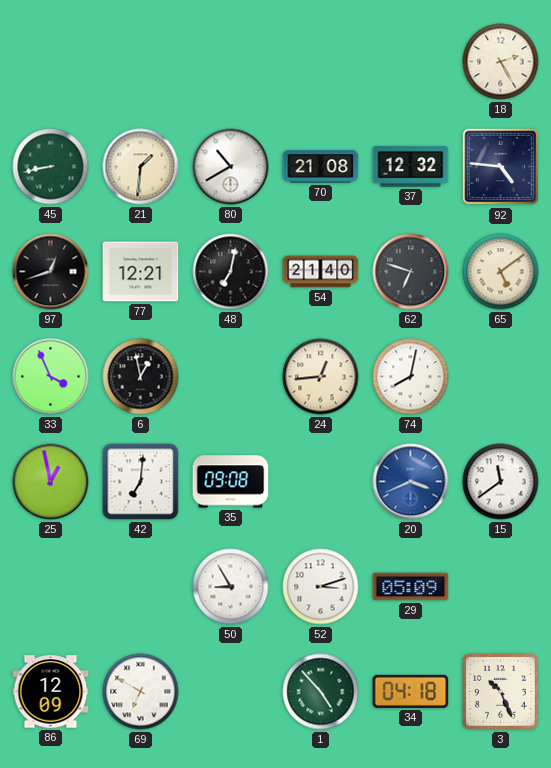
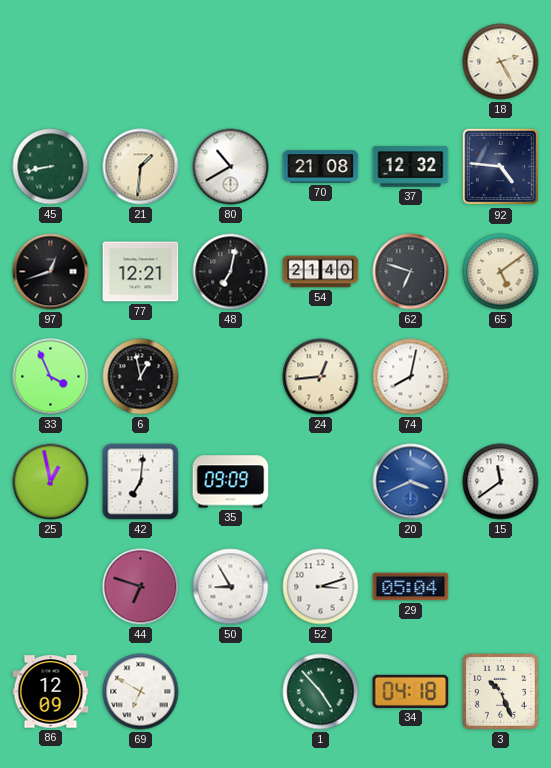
35: 09:08 -> 09:09 (231, 482)
44: none -> 6:48 (141, 587)
29: 05:09 -> 05:04 (411, 587)
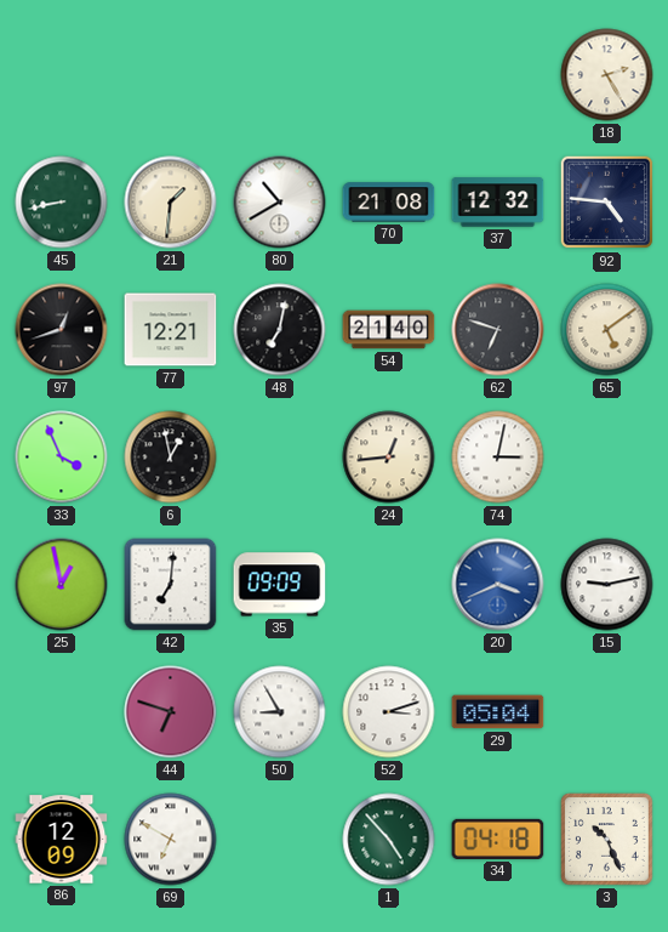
74: 8:02 -> 3:02 (498, 458)
15: 11:39 -> 9:13 (607, 585)
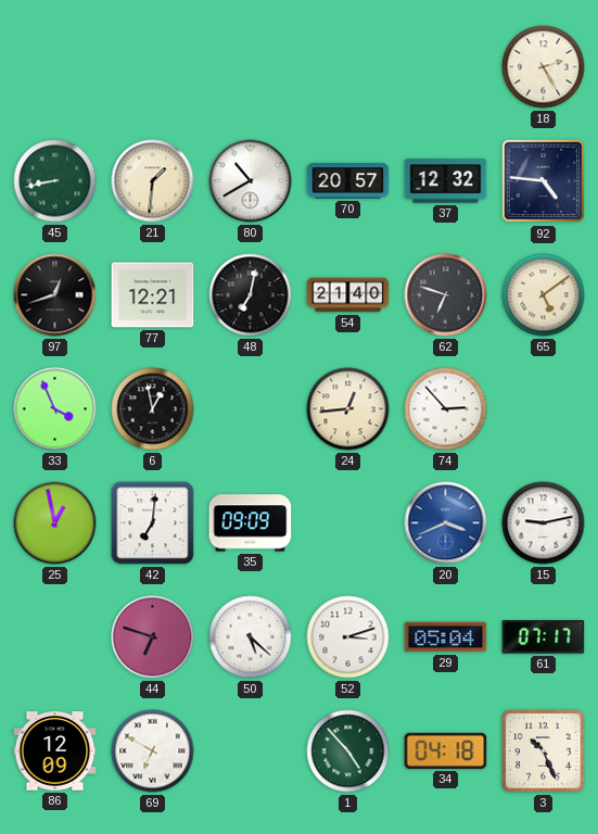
70: 21:08 -> 20:57 (348, 181)
74: 3:02 -> 2:53 (446, 409)
50: 8:55 -> 5:22 (251, 637)
61: none -> 07:17 (544, 637)
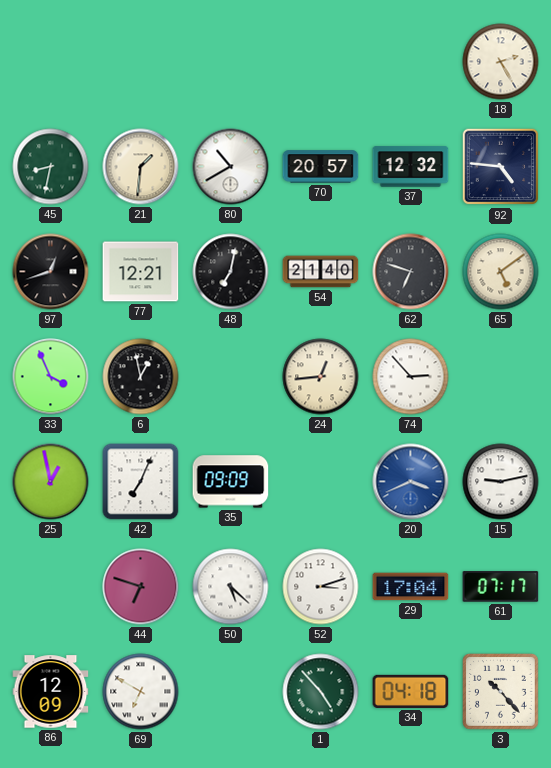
45: 8:43 -> 8:32 (51, 167)
42: 7:01 -> 7:04 (141, 482)
29: 05:04 -> 17:04 (411, 587)
3: 10:26 -> 10:23 (501, 692)
